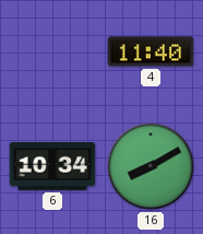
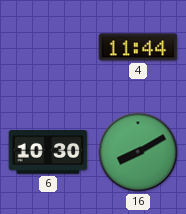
4: 11:40 -> 11:44 (138, 47)
6: 10:34 -> 10:30 (48, 153)
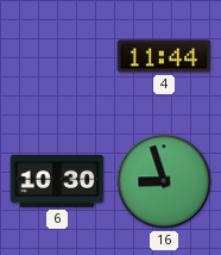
16: 8:10 -> 8:57 (164, 181)
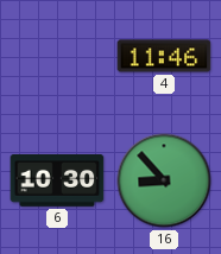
4: 11:44 -> 11:46 (164, 56)
16: 8:57 -> 8:53 (164, 180)
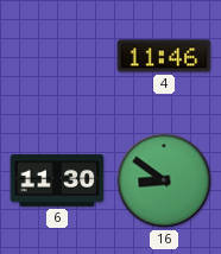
6: 10:30 -> 11:30 (57, 182)
16: 8:53 -> 8:51 (164, 180)
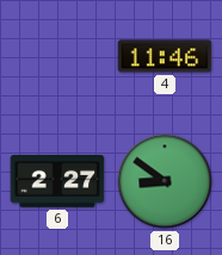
6: 11:30 -> 2:27 (57, 182)
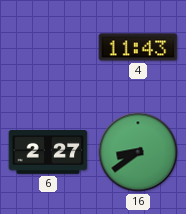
4: 11:46 -> 11:43 (138, 47)
16: 8:51 -> 8:39 (138, 152)
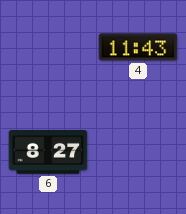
6: 2:27 -> 8:27 (48, 153)
16: 8:39 -> none (138, 152)
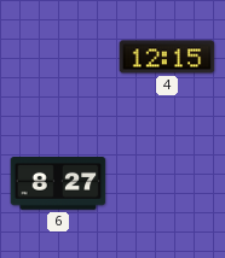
4: 11:43 -> 12:15 (167, 57)
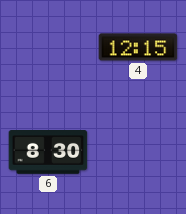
6: 8:27 -> 8:30 (48, 153)
